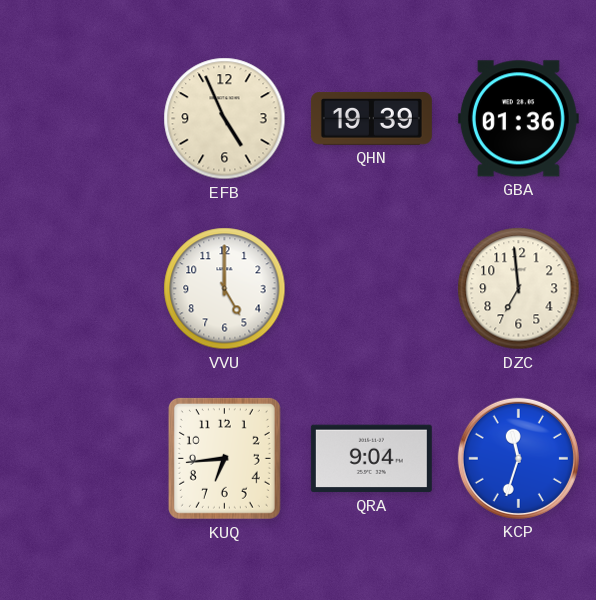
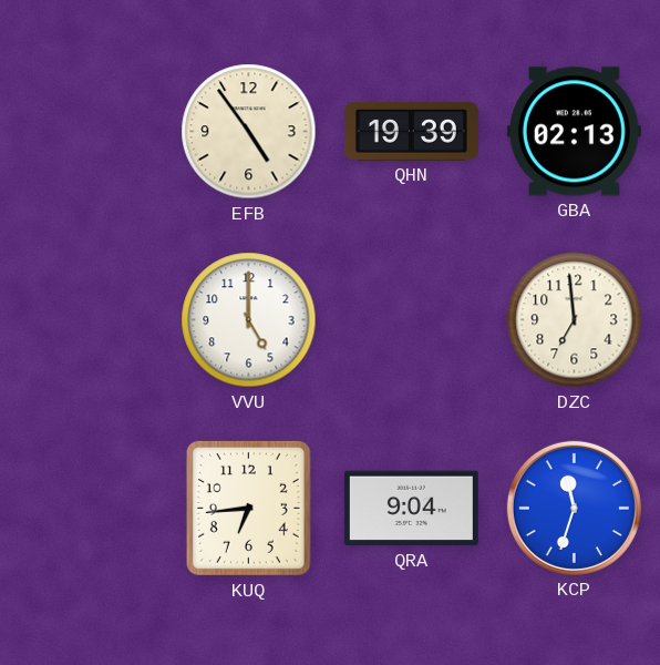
EFB: 4:56 -> 4:54 (249, 132)
GBA: 01:36 -> 02:13 (574, 132)
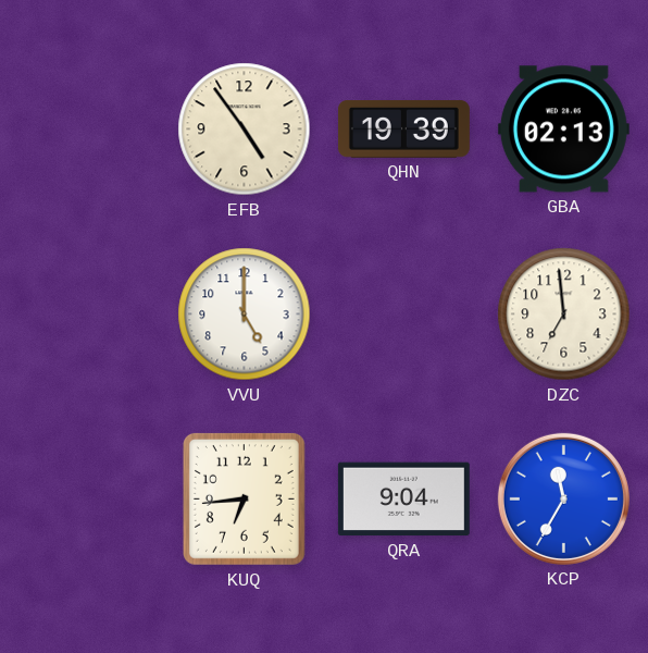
KCP: 11:33 -> 11:35 (563, 498)
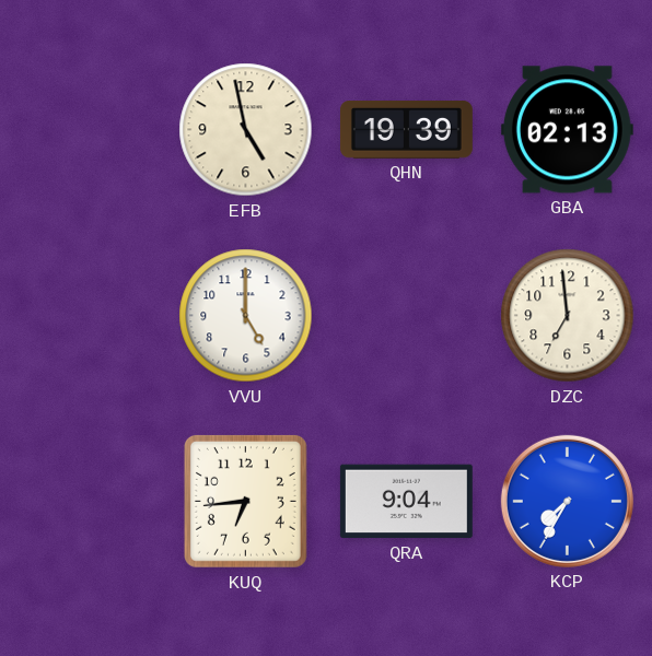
EFB: 4:54 -> 4:58 (246, 130)
KCP: 11:35 -> 7:35 (567, 501)
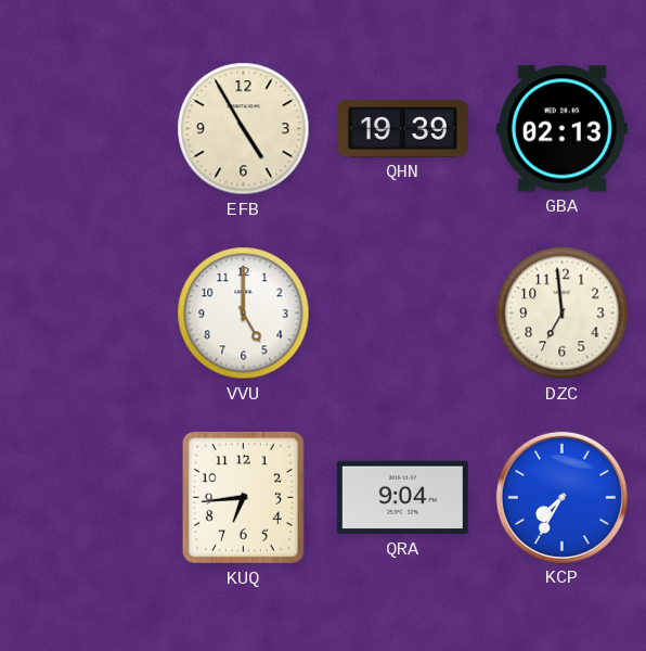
EFB: 4:58 -> 4:55 (244, 129)
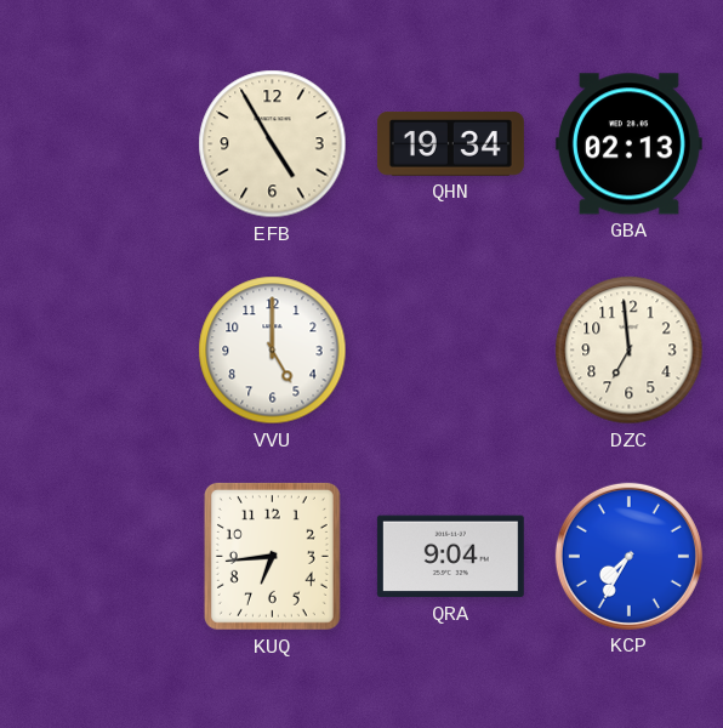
QHN: 19:39 -> 19:34 (450, 144)
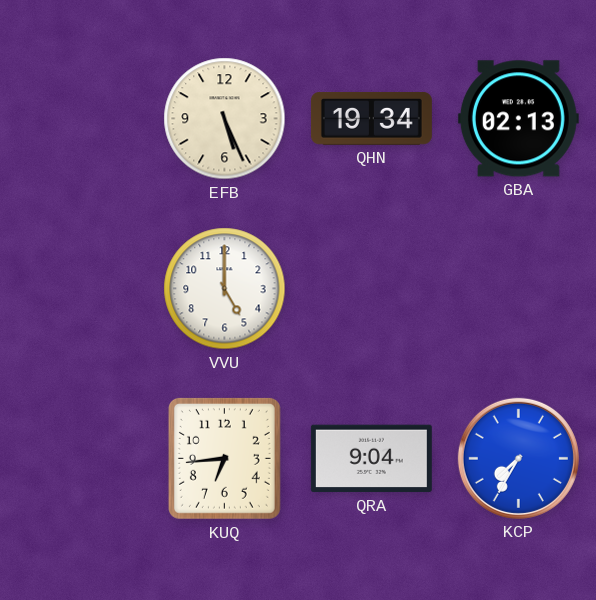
EFB: 4:55 -> 5:26 (225, 119)
DZC: 6:59 -> none (630, 351)
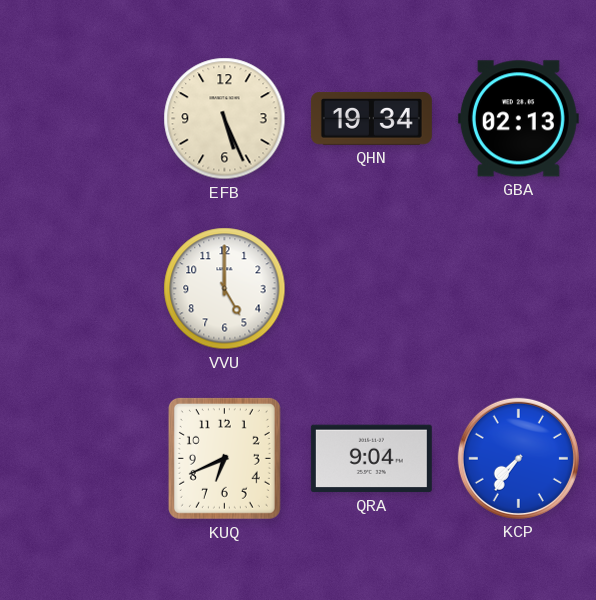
KUQ: 6:44 -> 6:41 (224, 458)
KCP: 7:35 -> 7:36 (518, 458)
